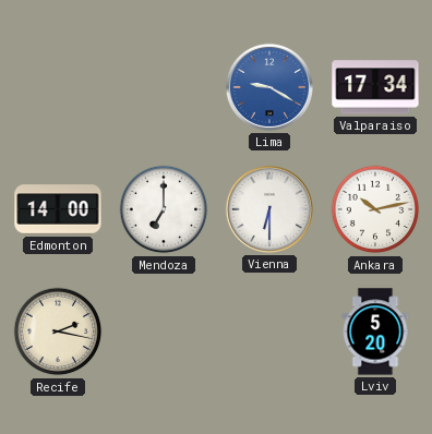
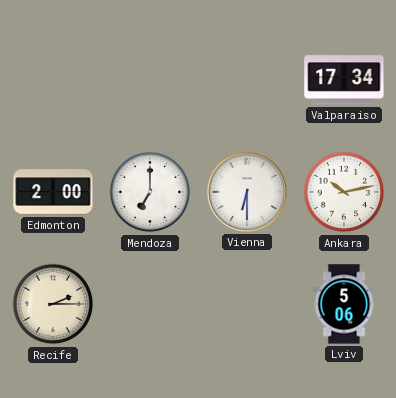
Lima: 9:20 -> none (269, 87)
Edmonton: 14:00 -> 2:00 (53, 192)
Recife: 2:17 -> 2:15 (53, 304)
Lviv: 5:20 -> 5:06 (344, 304)
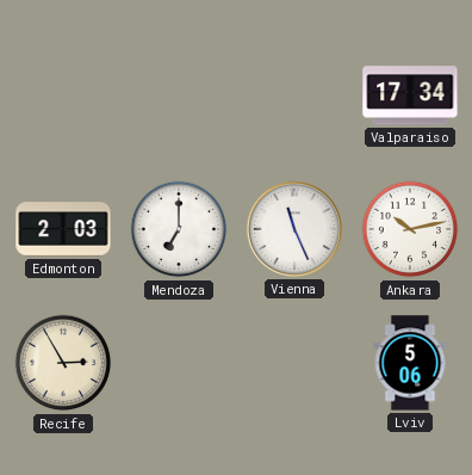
Edmonton: 2:00 -> 2:03 (63, 229)
Vienna: 6:30 -> 11:26 (294, 229)
Recife: 2:15 -> 2:55 (63, 363)
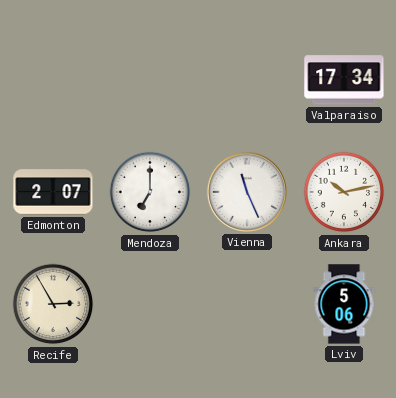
Edmonton: 2:03 -> 2:07 (53, 192)
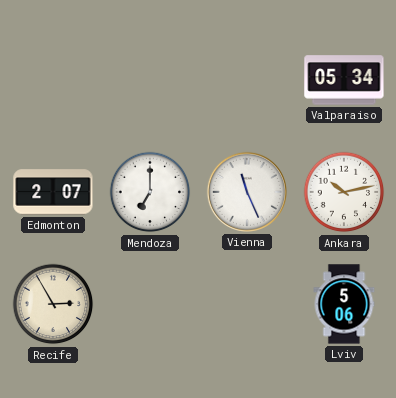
Valparaiso: 17:34 -> 05:34 (344, 80)
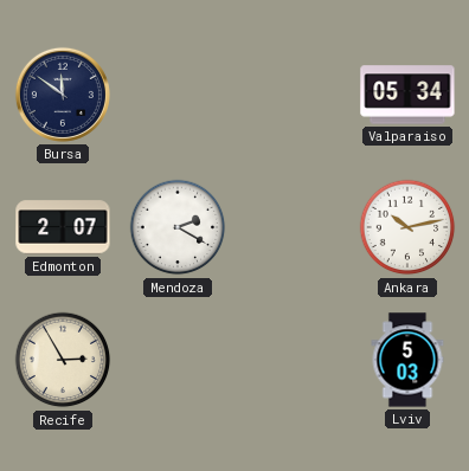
Bursa: none -> 11:51 (63, 95)
Mendoza: 7:00 -> 2:20 (178, 227)
Vienna: 11:26 -> none (247, 192)
Lviv: 5:06 -> 5:03 (407, 360)
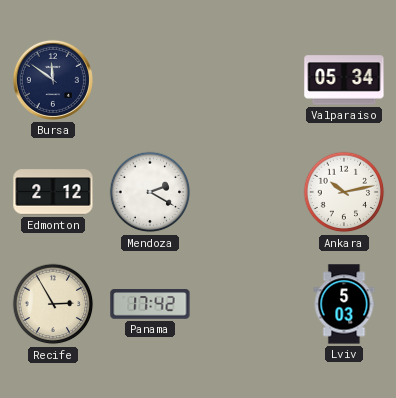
Edmonton: 2:07 -> 2:12 (53, 192)
Panama: none -> 17:42 (150, 304)
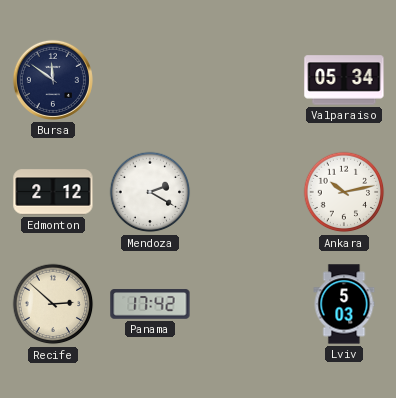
Recife: 2:55 -> 2:52 (53, 304)
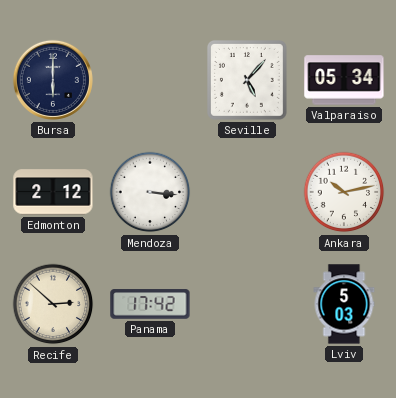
Bursa: 11:51 -> 6:00 (53, 80)
Seville: none -> 5:07 (247, 80)
Mendoza: 2:20 -> 3:16 (150, 192)
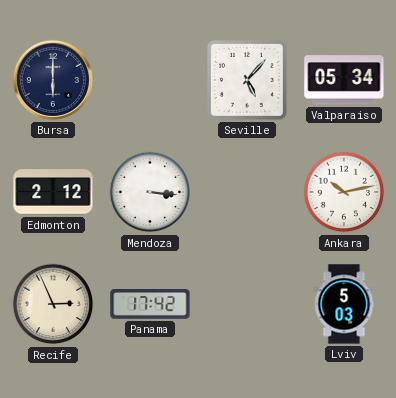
Recife: 2:52 -> 2:56 (53, 304)
